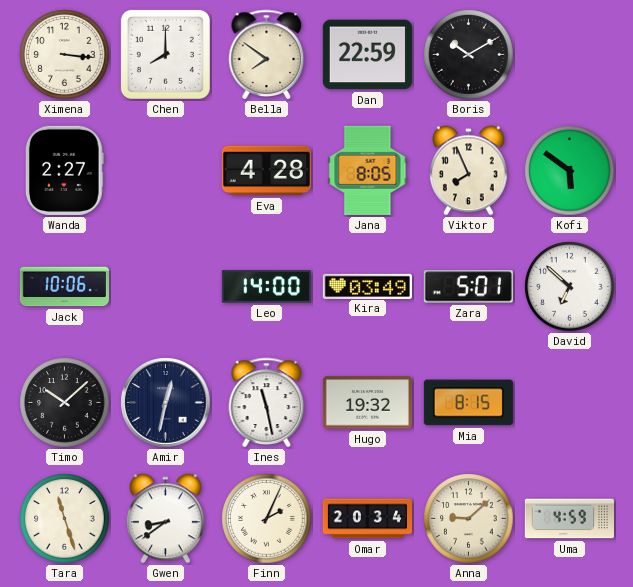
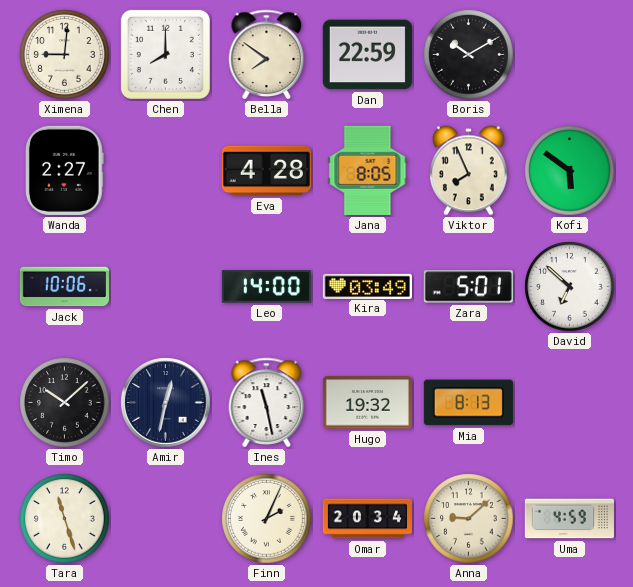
Ximena: 3:16 -> 9:01 (65, 55)
Mia: 8:15 -> 8:13 (468, 403)
Gwen: 8:39 -> none (166, 519)
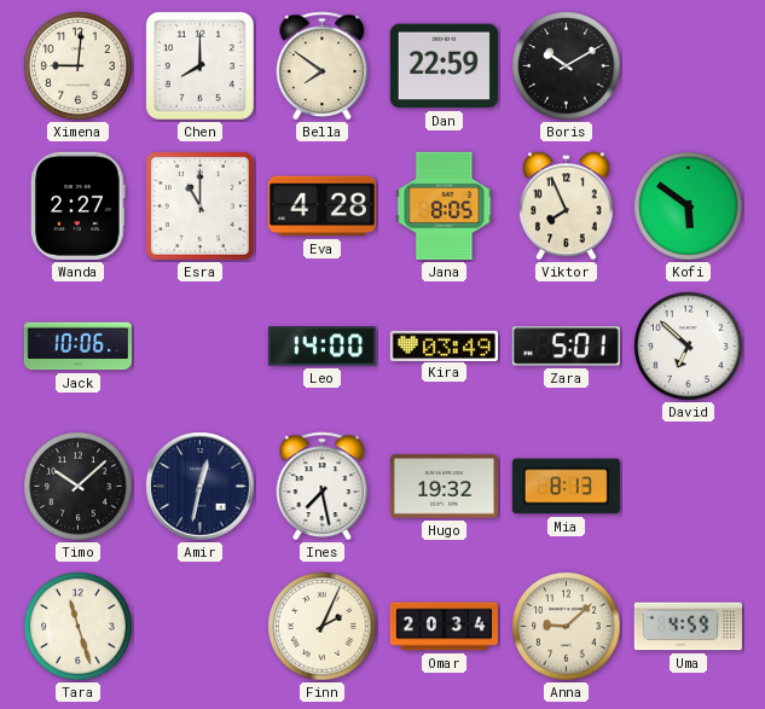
Esra: none -> 11:00 (199, 205)
Ines: 11:28 -> 7:28 (323, 486)
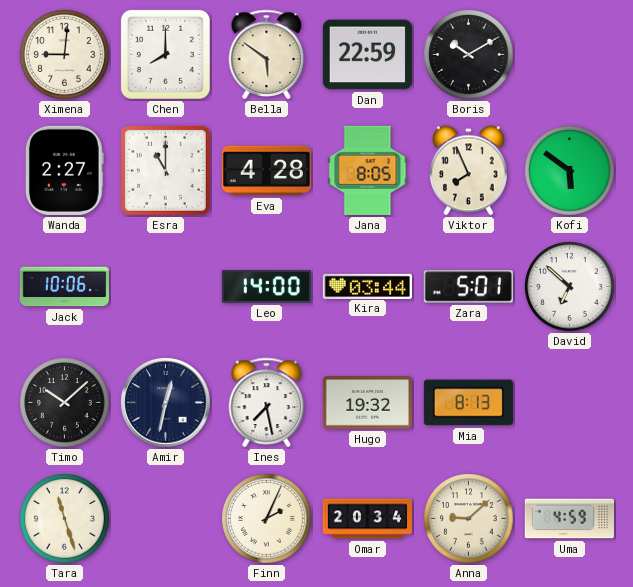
Bella: 7:51 -> 5:51 (267, 54)
Kira: 03:49 -> 03:44 (367, 286)
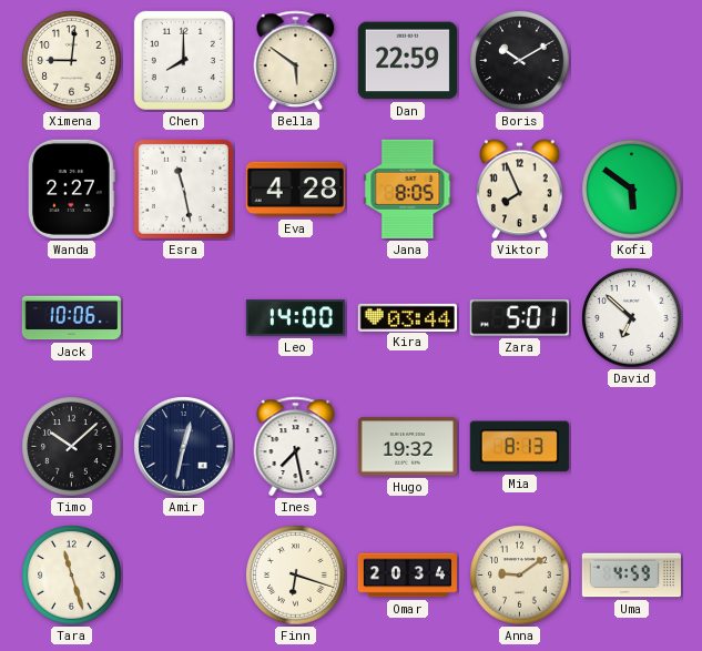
Esra: 11:00 -> 11:28 (183, 189)
Finn: 2:04 -> 6:18 (296, 576)
Anna: 9:08 -> 9:09 (520, 576)
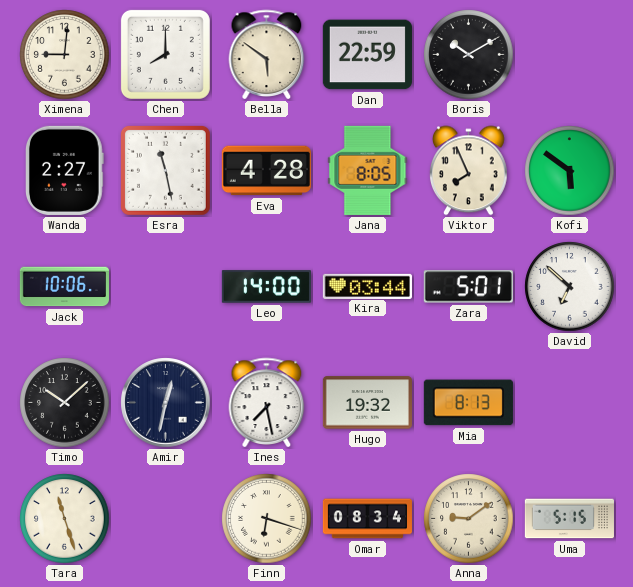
Omar: 20:34 -> 08:34 (367, 519)
Uma: 4:59 -> 5:15 (569, 519)
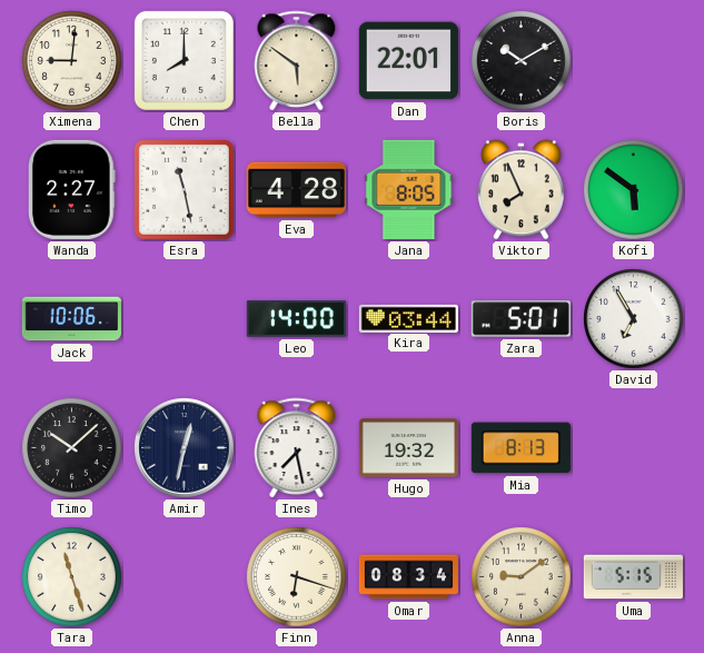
Dan: 22:59 -> 22:01 (408, 61)
David: 6:52 -> 6:55 (634, 319)
